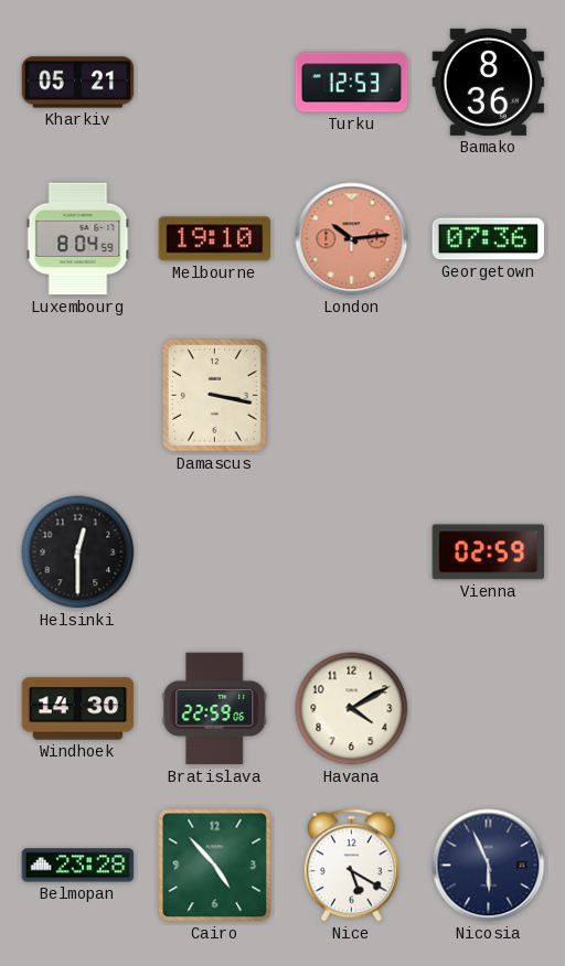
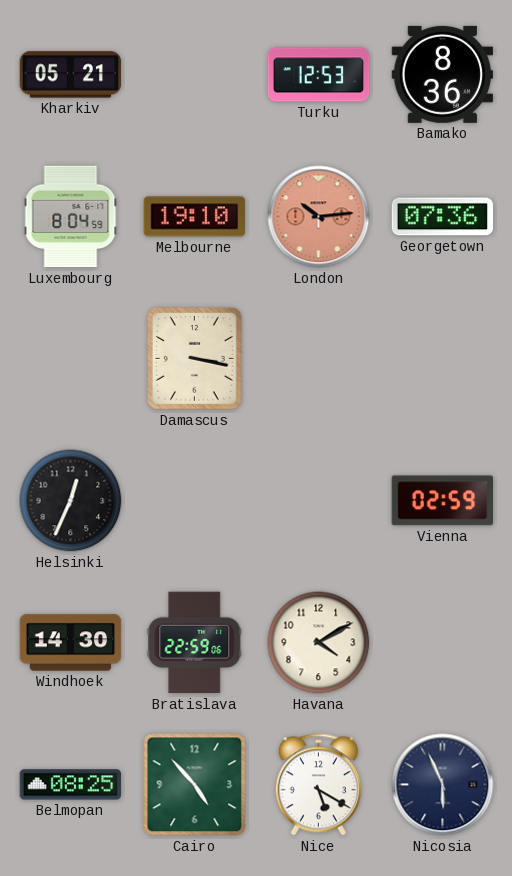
Helsinki: 12:30 -> 12:34 (71, 501)
Belmopan: 23:28 -> 08:25 (71, 785)
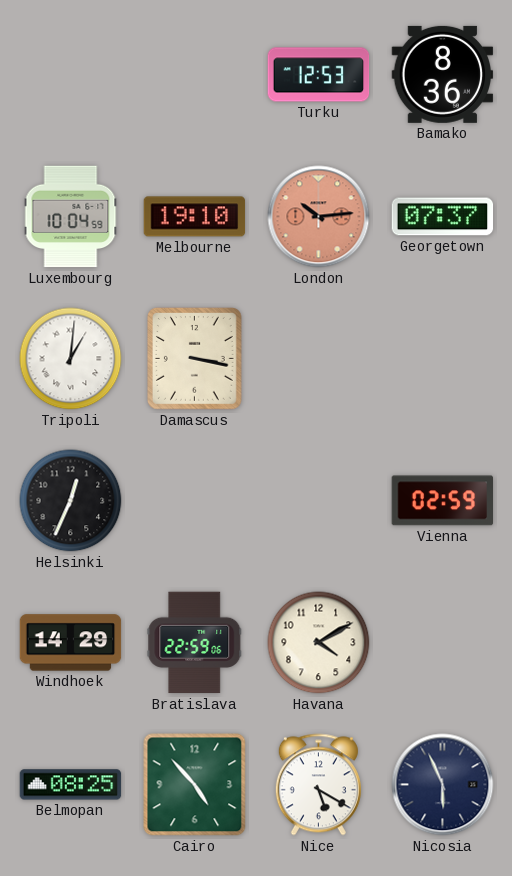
Kharkiv: 05:21 -> none (71, 75)
Luxembourg: 8:04 -> 10:04 (71, 217)
Georgetown: 07:36 -> 07:37 (443, 217)
Tripoli: none -> 1:01 (71, 359)
Windhoek: 14:30 -> 14:29 (71, 643)
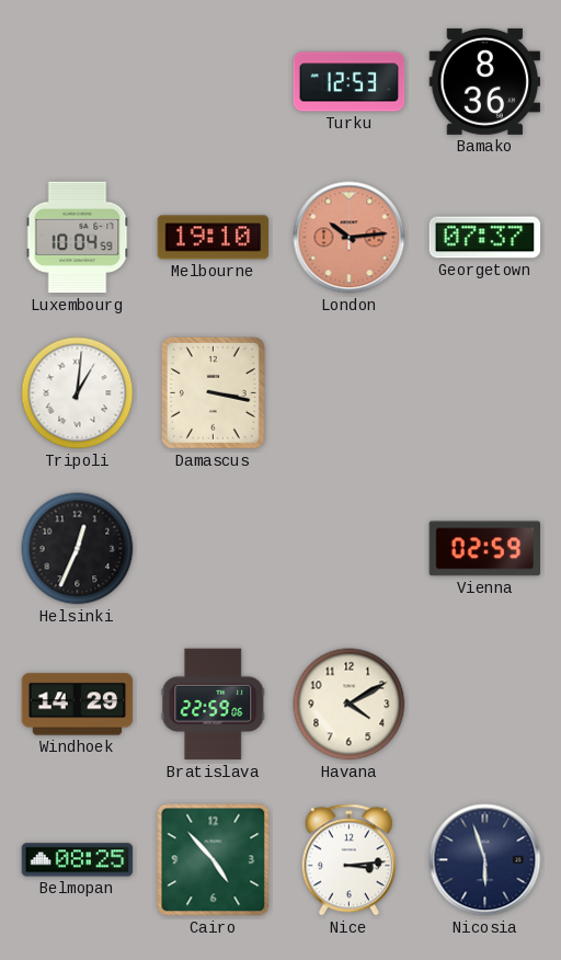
Nice: 5:20 -> 3:14 (348, 860)
Nicosia: 5:56 -> 5:57 (485, 860)
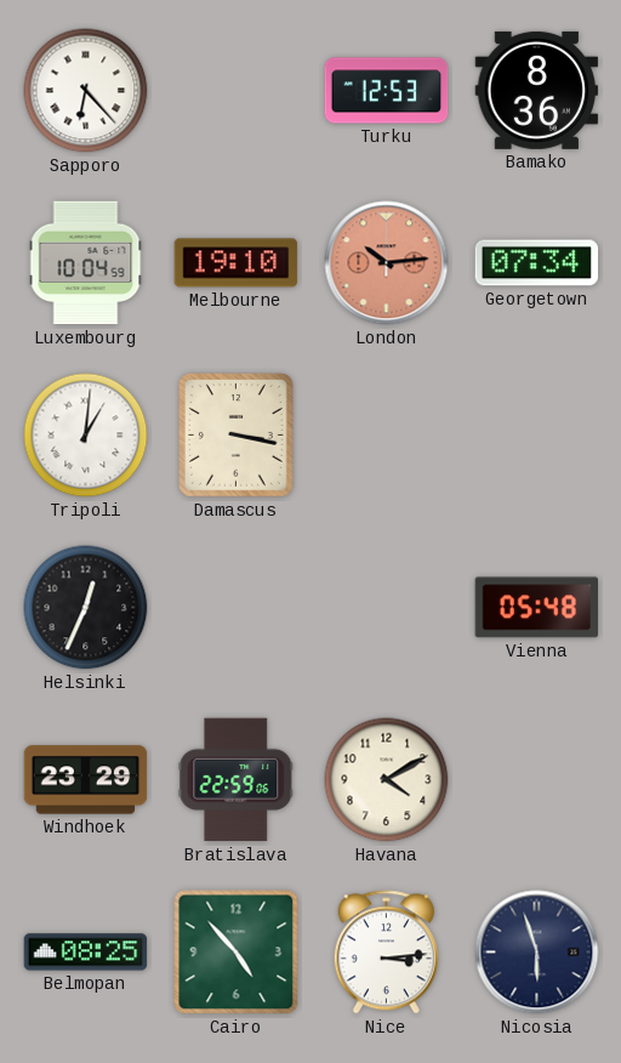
Sapporo: none -> 6:23 (86, 91)
Georgetown: 07:37 -> 07:34 (537, 263)
Vienna: 02:59 -> 05:48 (537, 608)
Windhoek: 14:29 -> 23:29 (86, 780)
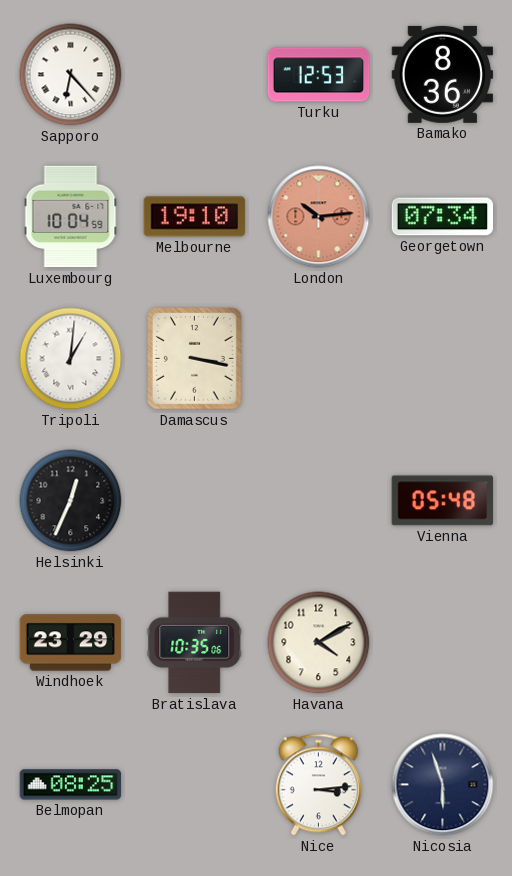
Bratislava: 22:59 -> 10:35 (195, 643)
Cairo: 4:53 -> none (237, 953)
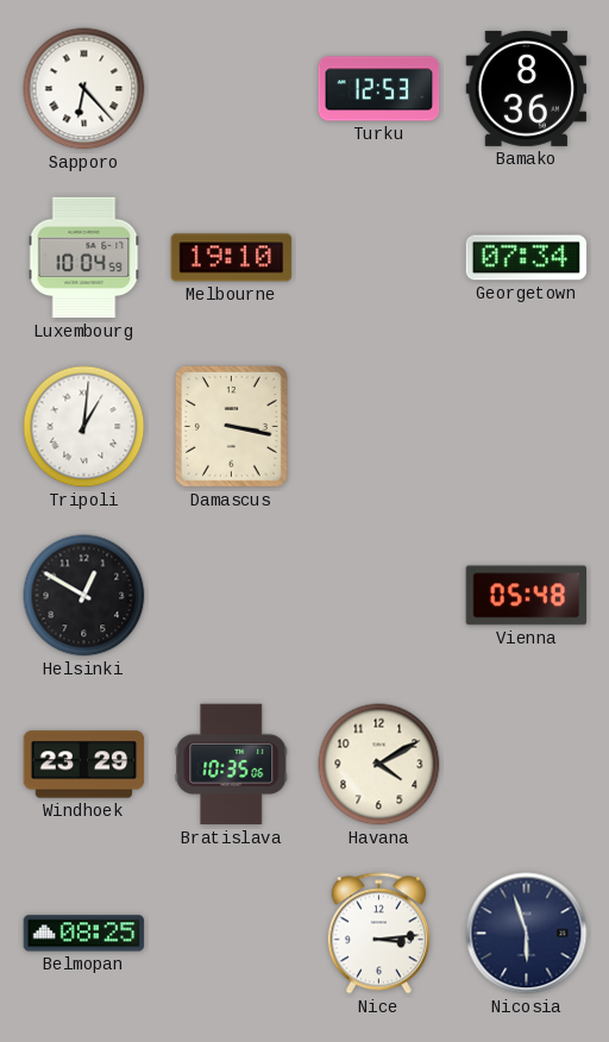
London: 10:14 -> none (319, 217)
Helsinki: 12:34 -> 12:50 (84, 596)
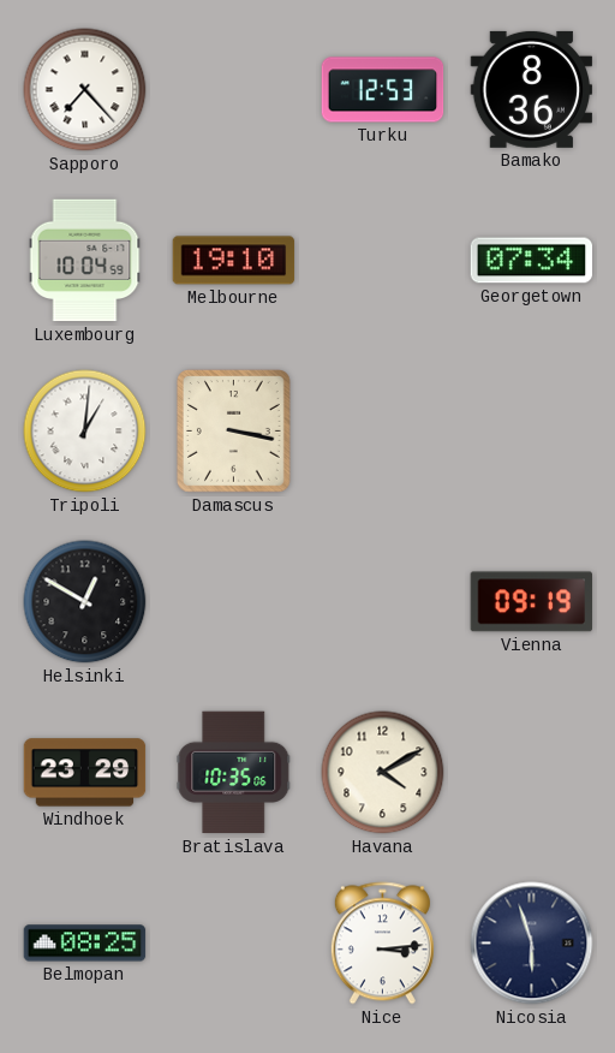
Sapporo: 6:23 -> 7:23 (85, 90)
Vienna: 05:48 -> 09:19 (532, 602)
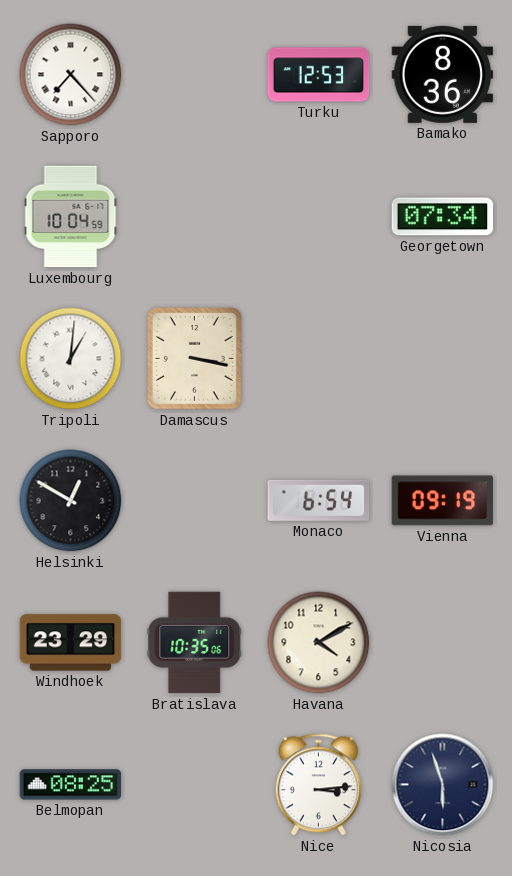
Melbourne: 19:10 -> none (234, 261)
Monaco: none -> 6:54 (319, 500)
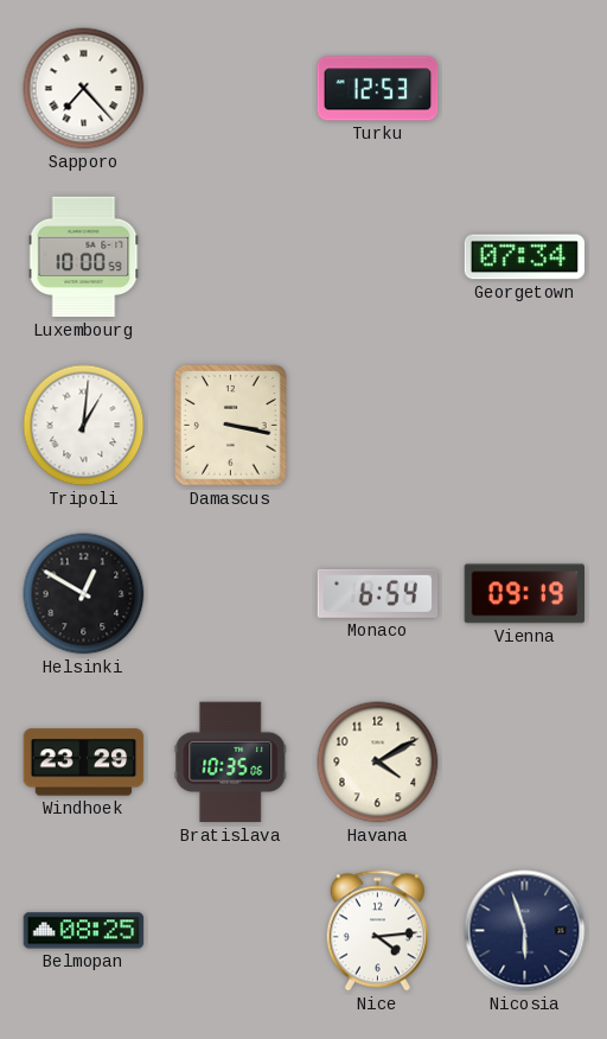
Bamako: 8:36 -> none (443, 74)
Luxembourg: 10:04 -> 10:00 (84, 257)
Nice: 3:14 -> 4:14 (377, 931)
